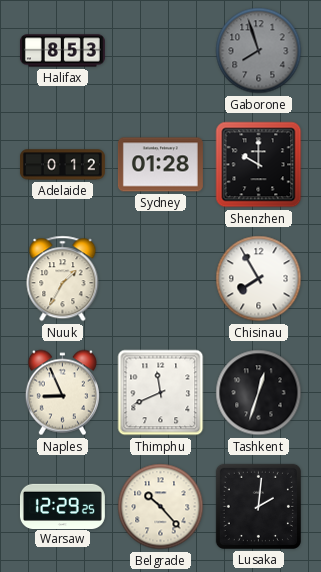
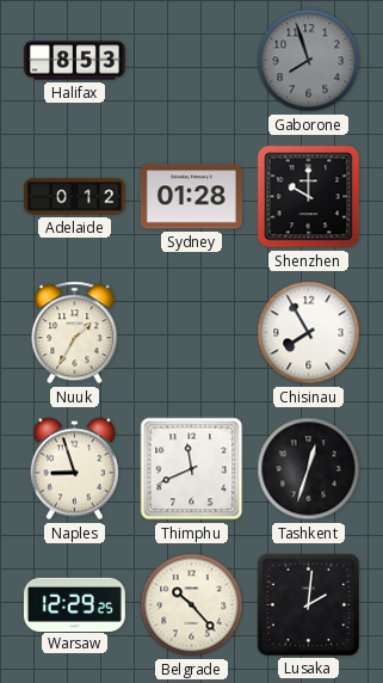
Naples: 8:56 -> 8:57 (74, 469)
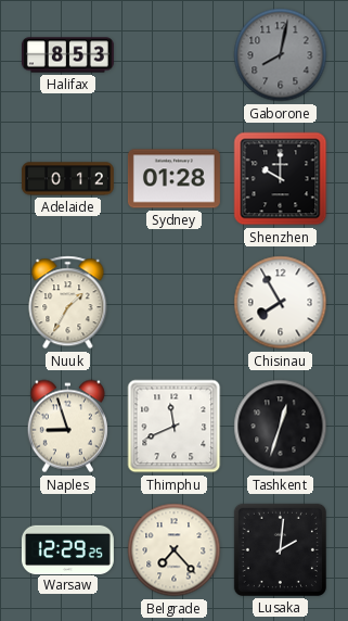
Gaborone: 7:57 -> 8:02 (281, 55)
Belgrade: 10:23 -> 7:23 (175, 550)
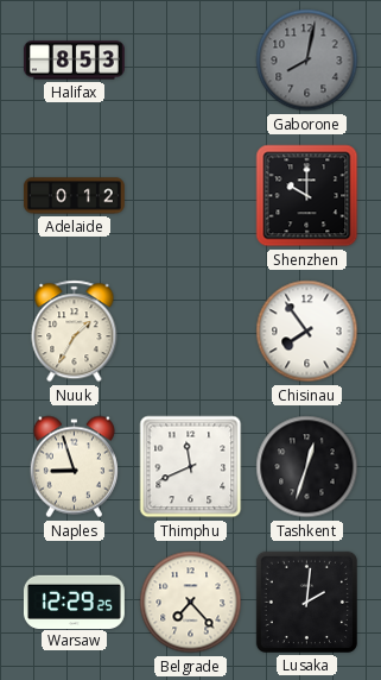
Sydney: 01:28 -> none (173, 179)
Chisinau: 7:55 -> 7:54 (307, 332)
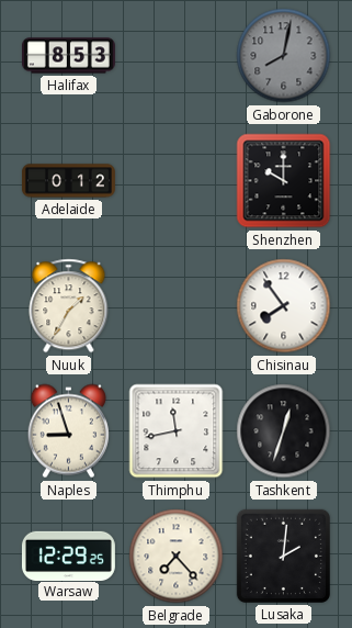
Thimphu: 11:41 -> 11:43 (177, 431)
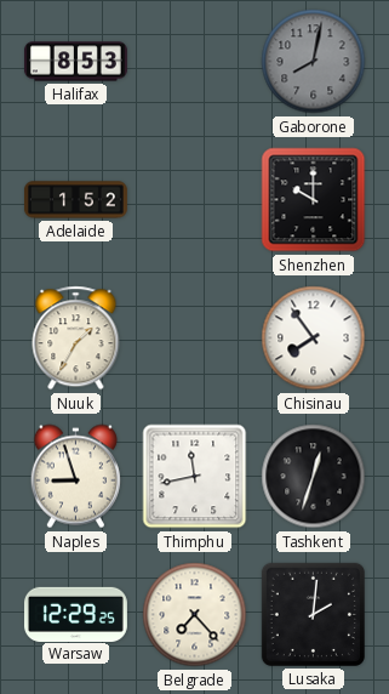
Adelaide: 0:12 -> 1:52 (75, 200)
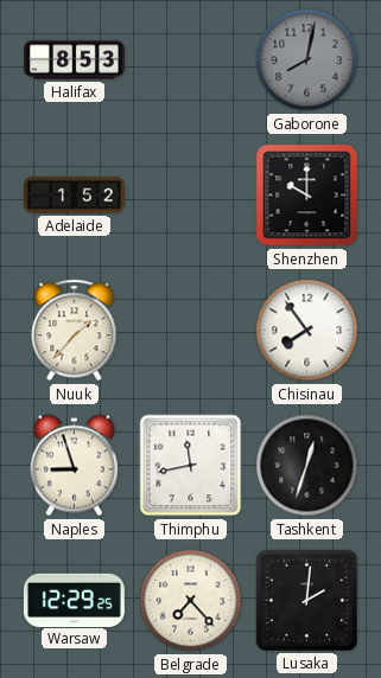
Nuuk: 1:35 -> 1:37 (75, 331)
